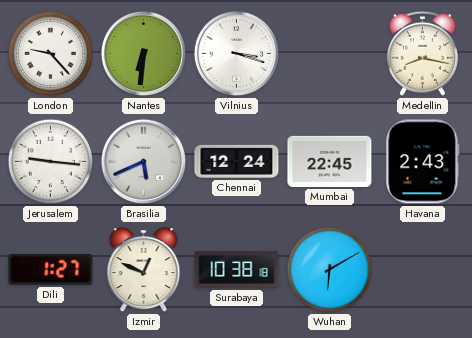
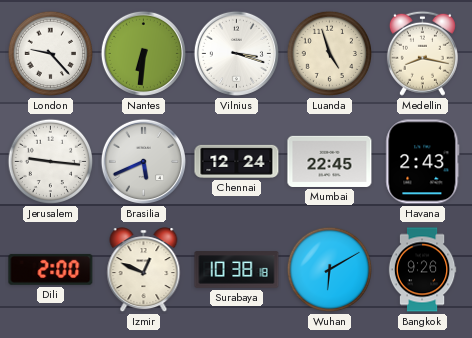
Luanda: none -> 4:57 (330, 54)
Dili: 1:27 -> 2:00 (51, 269)
Bangkok: none -> 9:26 (422, 270)
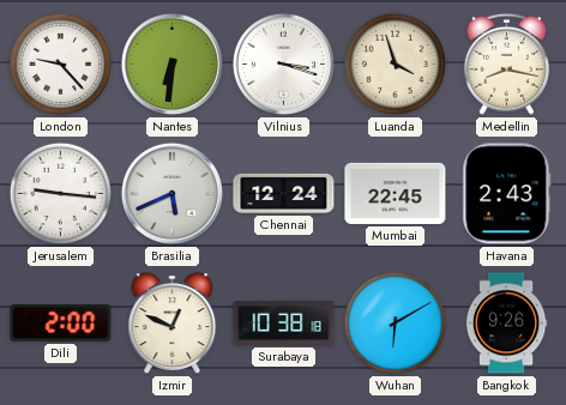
Luanda: 4:57 -> 3:57 (396, 65)
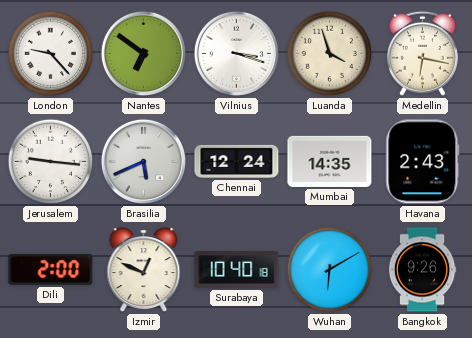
Nantes: 6:31 -> 6:51 (143, 53)
Medellin: 8:17 -> 6:17 (422, 53)
Mumbai: 22:45 -> 14:35 (330, 161)
Surabaya: 10:38 -> 10:40 (237, 270)
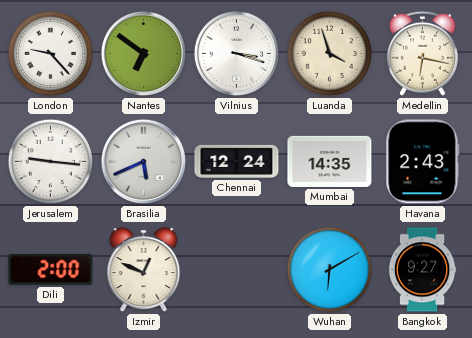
Surabaya: 10:40 -> none (237, 270)
Bangkok: 9:26 -> 9:27 (422, 270)
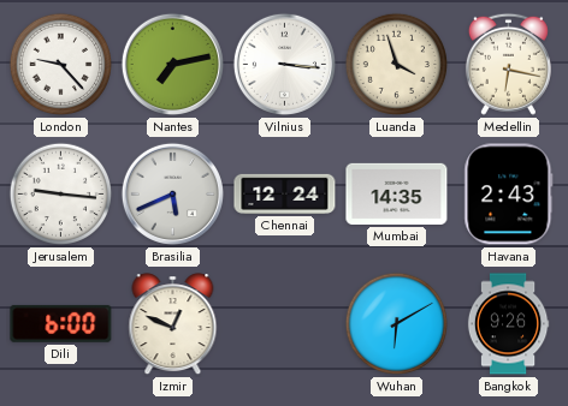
Nantes: 6:51 -> 7:13 (172, 64)
Vilnius: 3:18 -> 3:16 (284, 64)
Dili: 2:00 -> 6:00 (61, 323)
Bangkok: 9:27 -> 9:26 (508, 324)
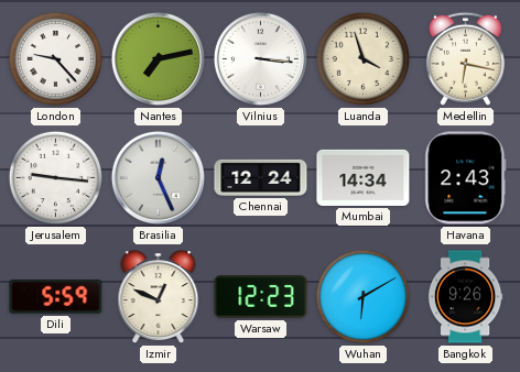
Brasilia: 5:41 -> 12:26 (158, 177)
Mumbai: 14:35 -> 14:34 (364, 177)
Dili: 6:00 -> 5:59 (56, 296)
Warsaw: none -> 12:23 (261, 297)
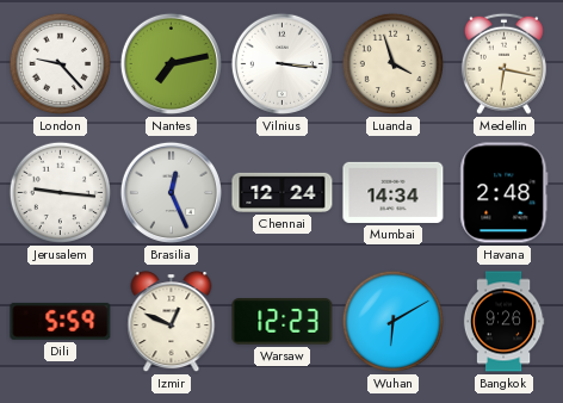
Havana: 2:43 -> 2:48 (505, 193)
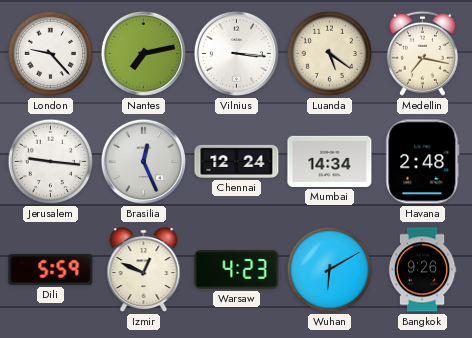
Luanda: 3:57 -> 5:21 (330, 54)
Medellin: 6:17 -> 7:17 (422, 53)
Warsaw: 12:23 -> 4:23 (237, 270)
